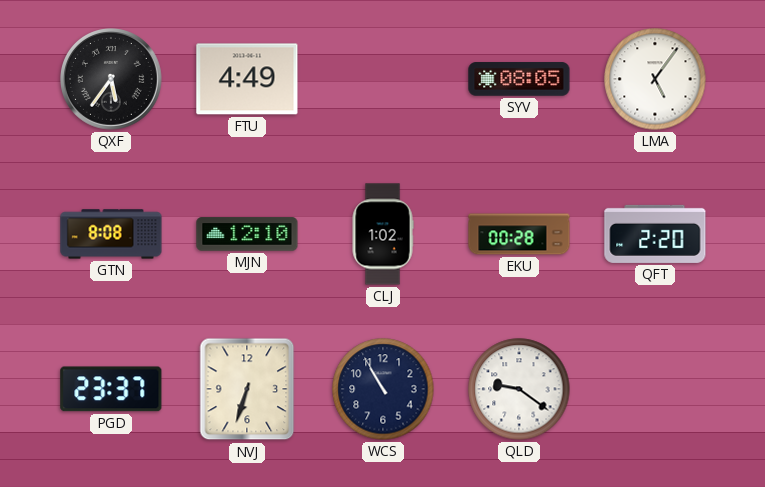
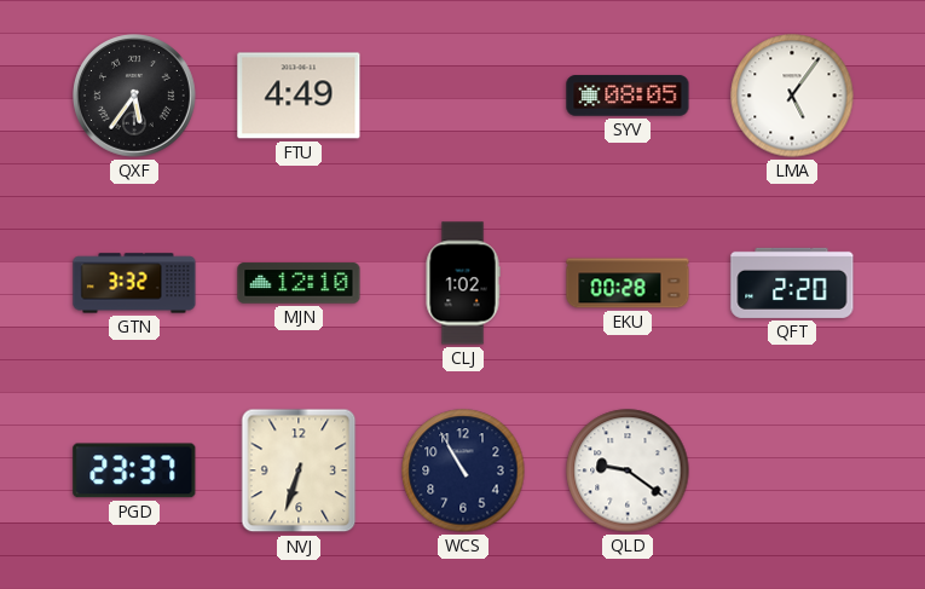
GTN: 8:08 -> 3:32 (134, 283)
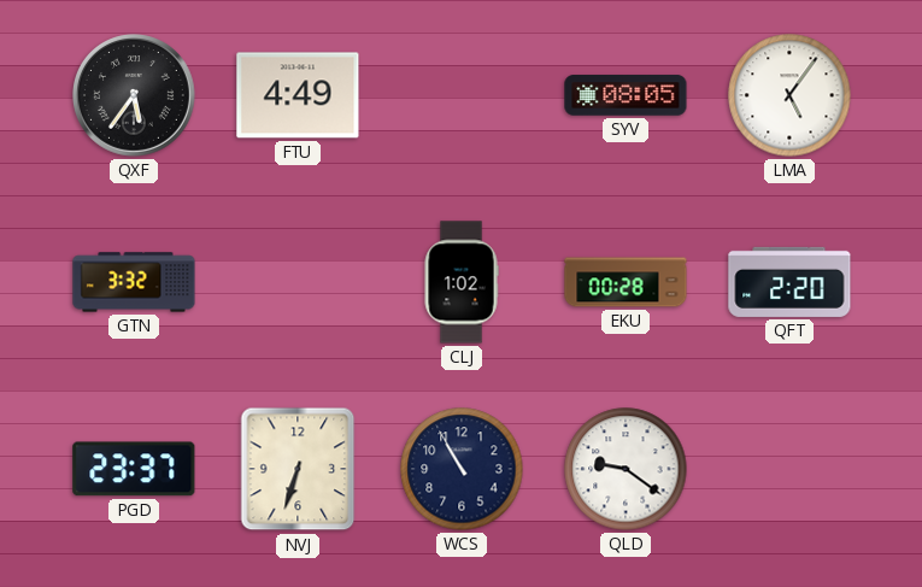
MJN: 12:10 -> none (299, 283)
